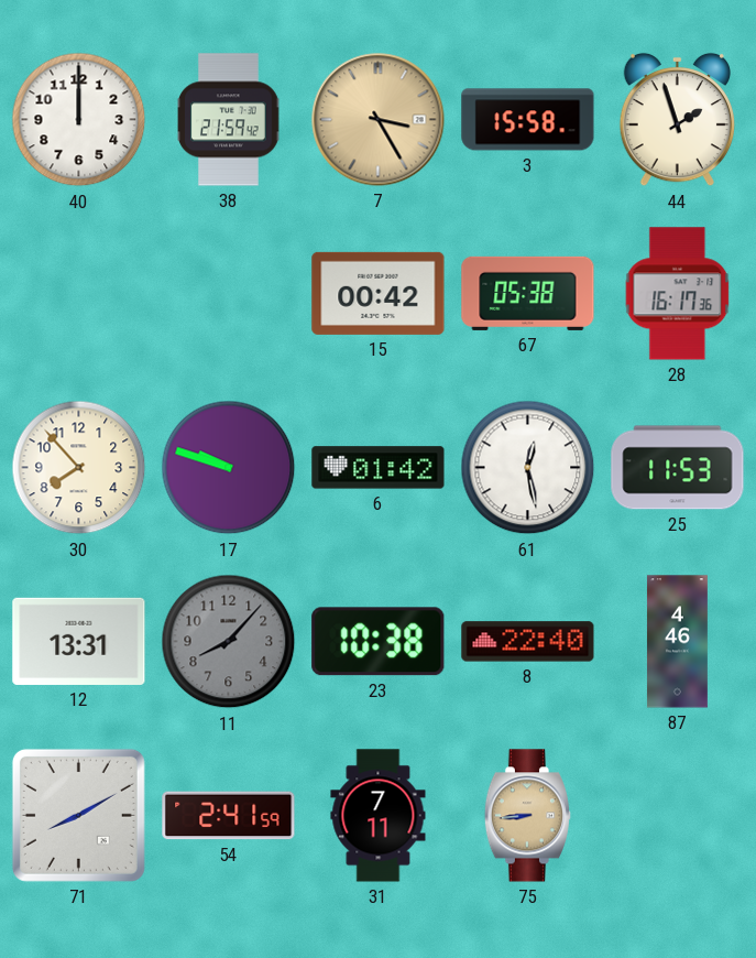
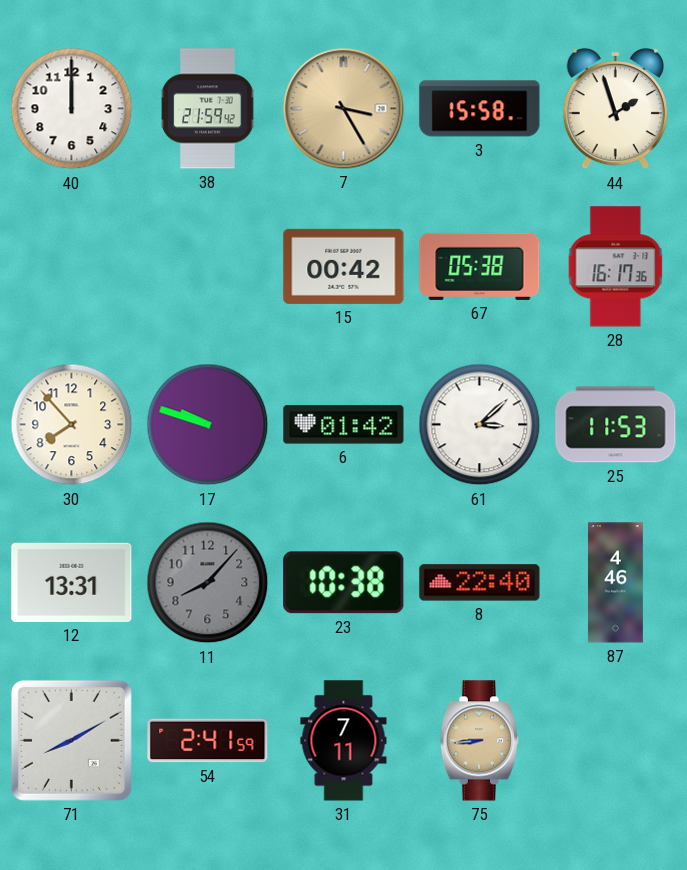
61: 12:28 -> 3:08 (480, 425)
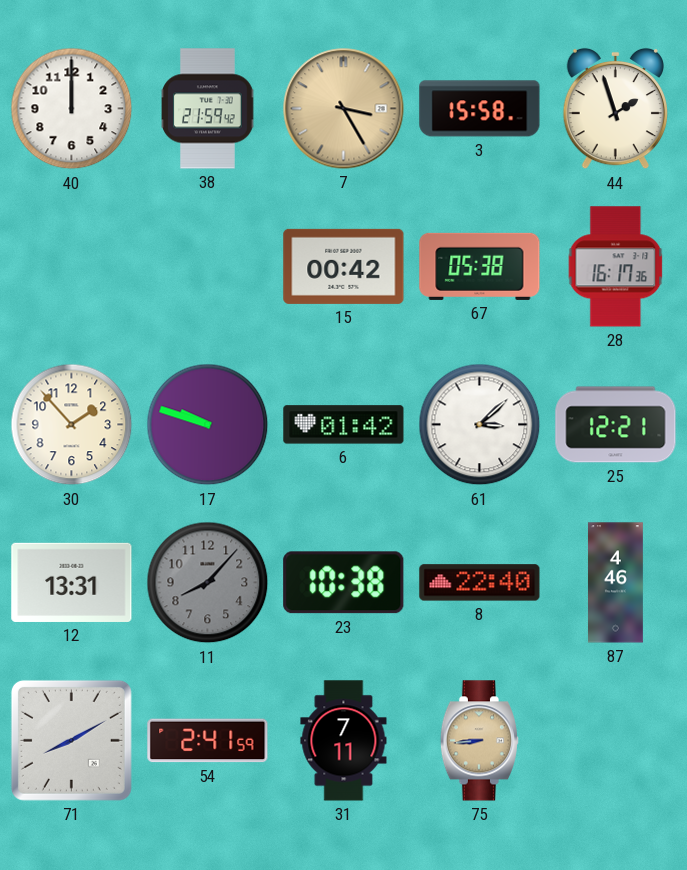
30: 7:53 -> 1:53 (72, 425)
25: 11:53 -> 12:21 (616, 425)
